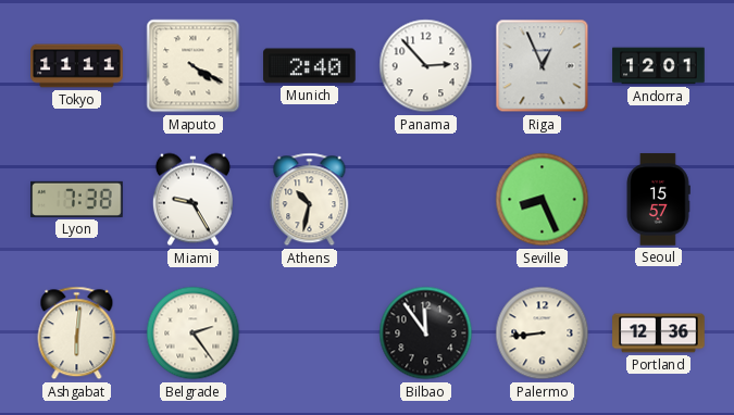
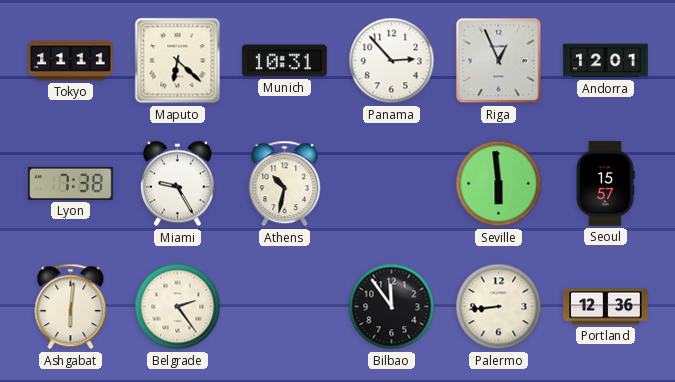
Maputo: 4:20 -> 6:22 (178, 61)
Munich: 2:40 -> 10:31 (285, 61)
Seville: 8:26 -> 5:59 (499, 184)
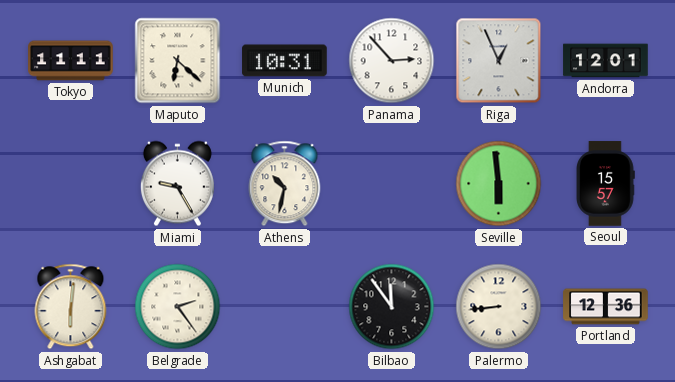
Lyon: 7:38 -> none (71, 183)
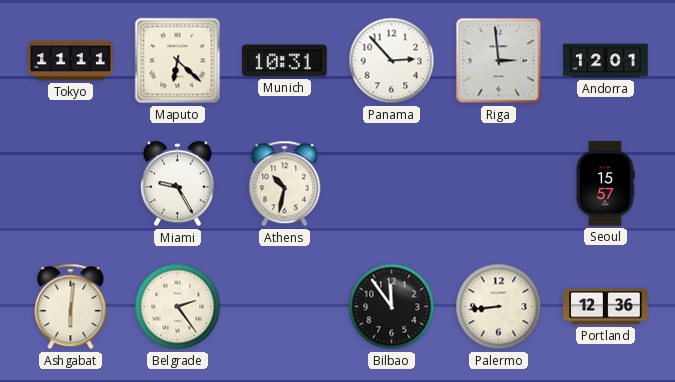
Riga: 12:56 -> 2:59 (499, 61)
Seville: 5:59 -> none (499, 184)
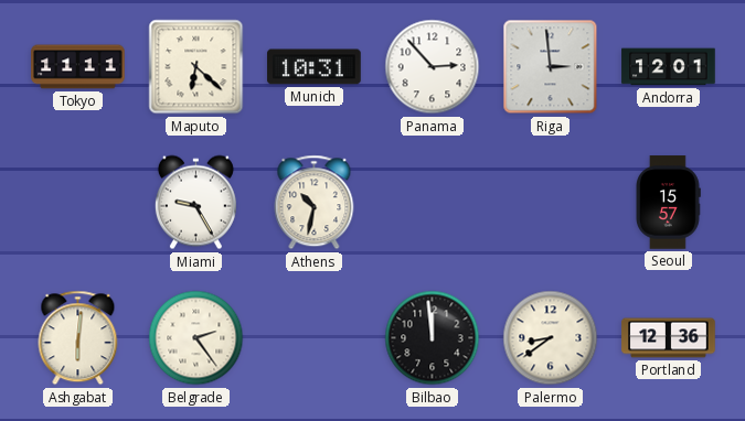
Bilbao: 11:54 -> 11:59 (433, 338)
Palermo: 8:44 -> 8:39 (551, 338)
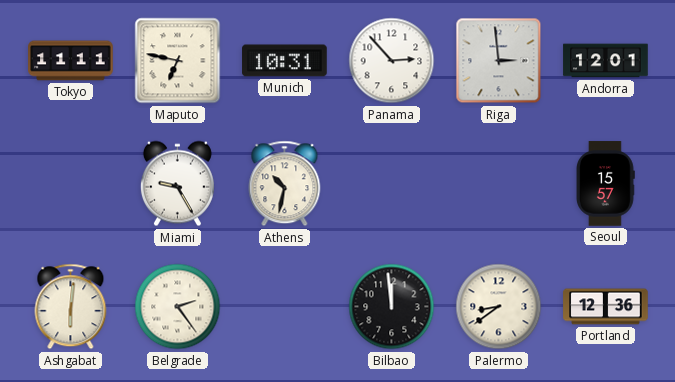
Maputo: 6:22 -> 6:47 (178, 61)
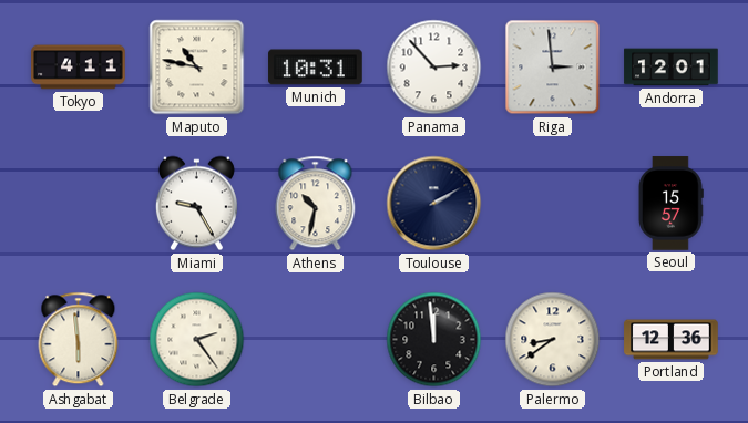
Tokyo: 11:11 -> 4:11 (79, 68)
Maputo: 6:47 -> 10:47 (197, 68)
Toulouse: none -> 2:10 (434, 204)
Ashgabat: 6:01 -> 5:59 (79, 340)
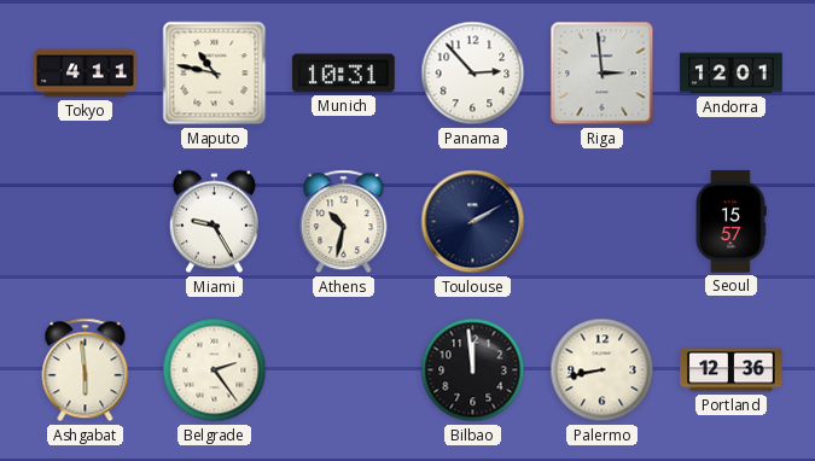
Palermo: 8:39 -> 8:43 (602, 370)
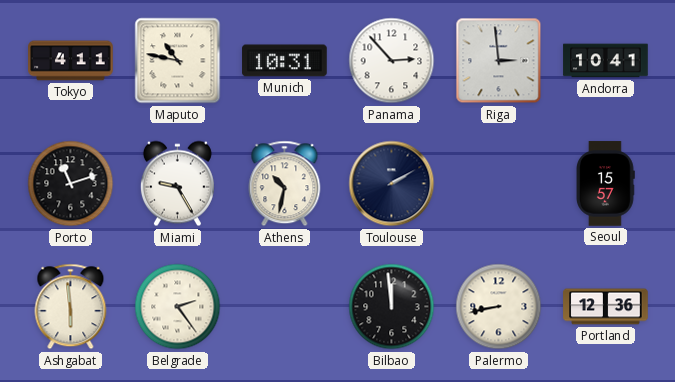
Andorra: 12:01 -> 10:41 (606, 61)
Porto: none -> 11:12 (71, 184)
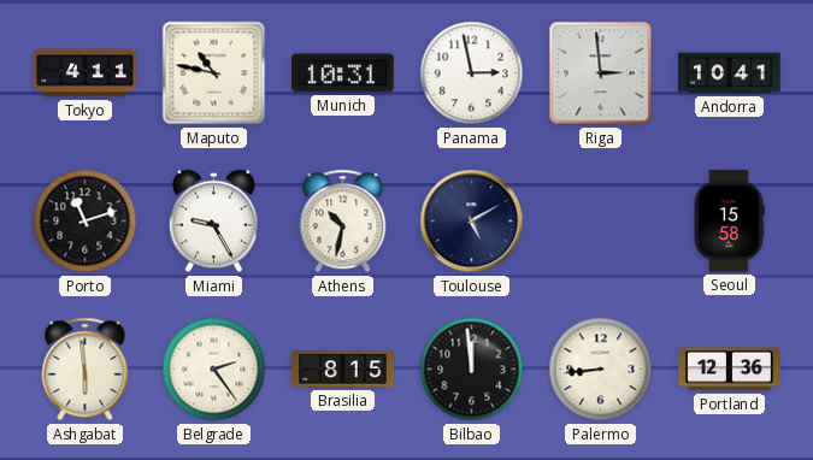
Panama: 2:53 -> 2:58 (472, 73)
Toulouse: 2:10 -> 5:10 (472, 222)
Seoul: 15:57 -> 15:58 (730, 222)
Brasilia: none -> 8:15 (343, 370)
Palermo: 8:43 -> 8:44 (601, 370)
